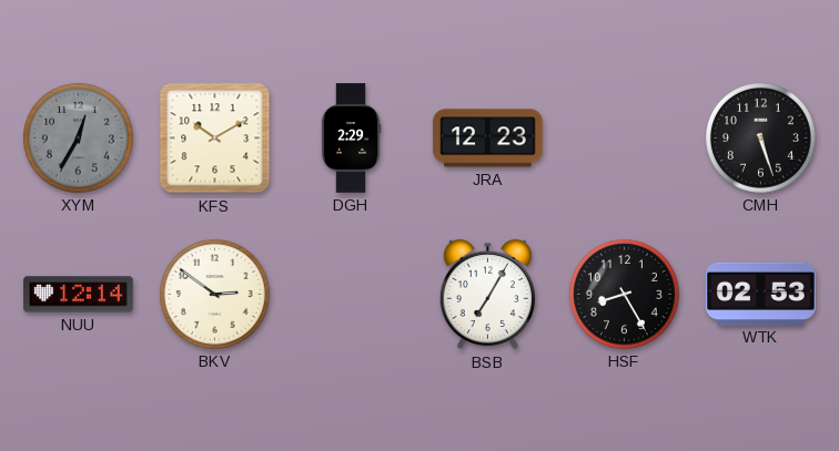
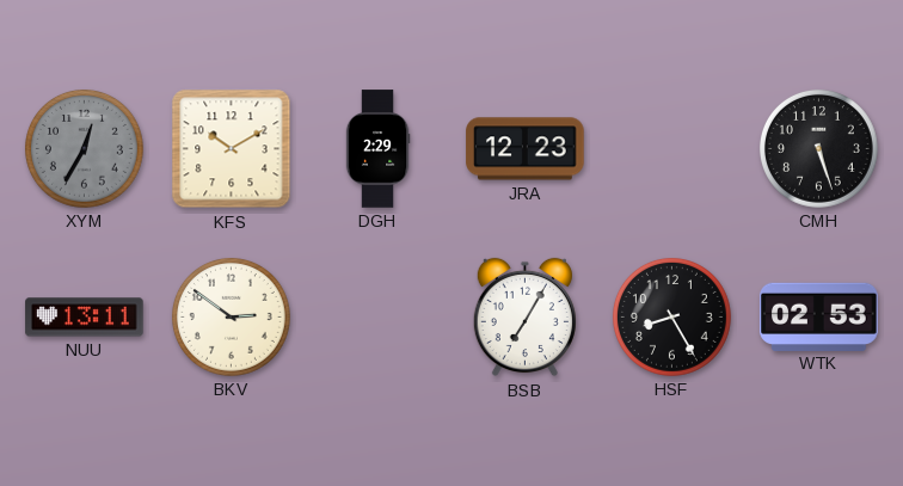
NUU: 12:14 -> 13:11 (85, 318)
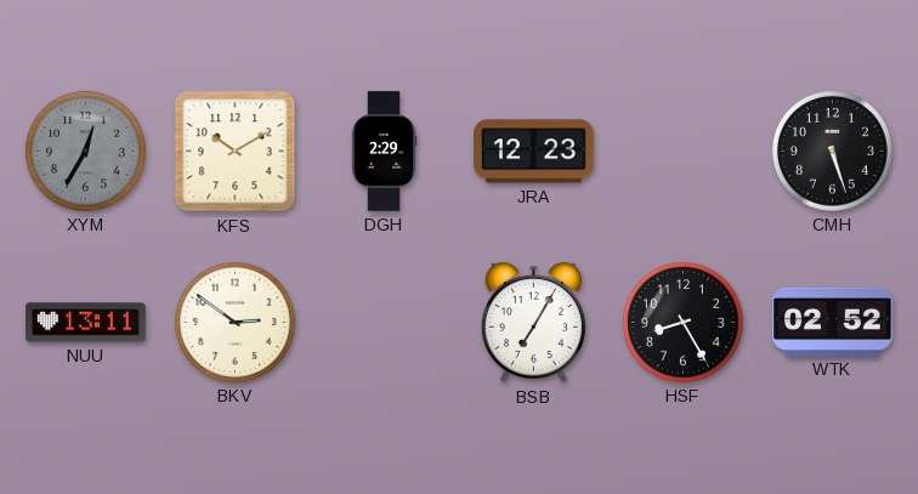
WTK: 02:53 -> 02:52 (833, 322)
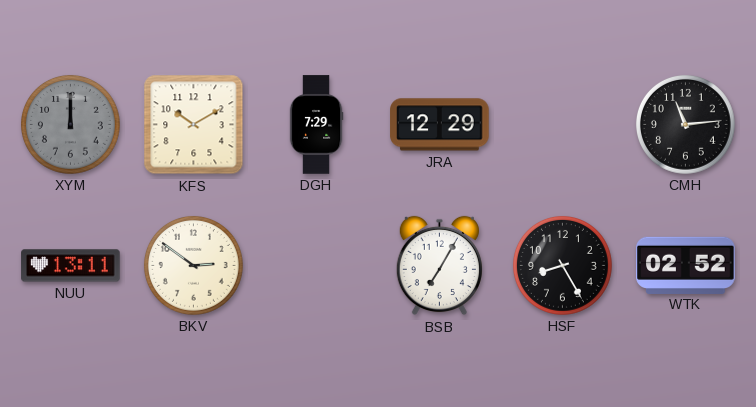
XYM: 12:35 -> 12:00 (70, 124)
DGH: 2:29 -> 7:29 (316, 125)
JRA: 12:23 -> 12:29 (440, 125)
CMH: 5:27 -> 11:14 (685, 124)
